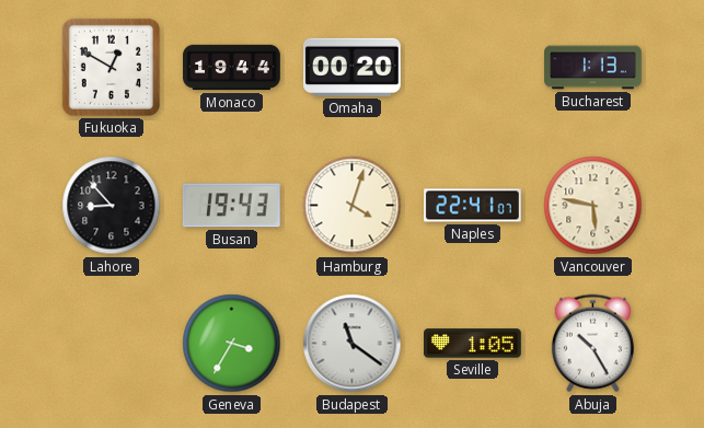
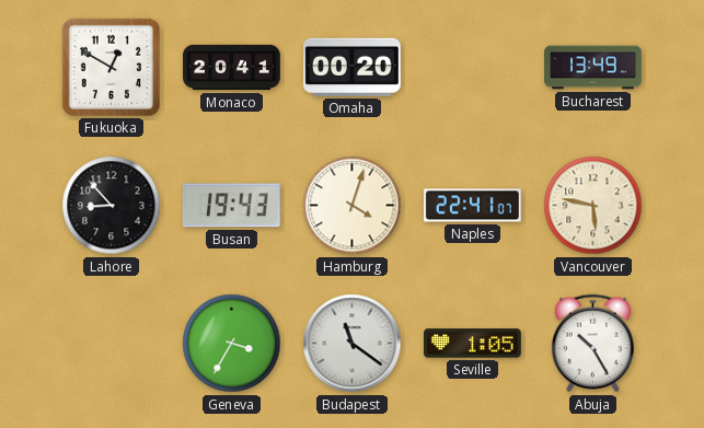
Monaco: 19:44 -> 20:41 (232, 68)
Bucharest: 1:13 -> 13:49 (593, 68)
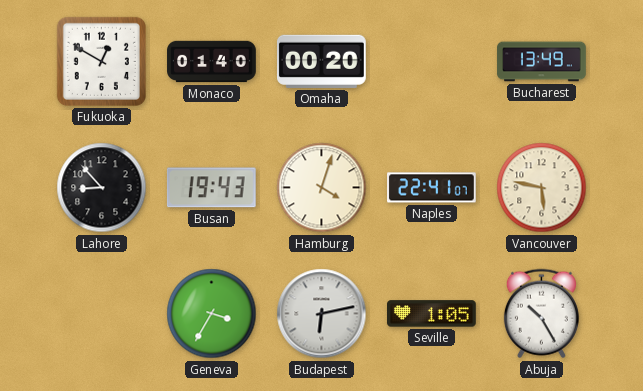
Monaco: 20:41 -> 01:40 (212, 62)
Budapest: 11:21 -> 6:13 (322, 314)
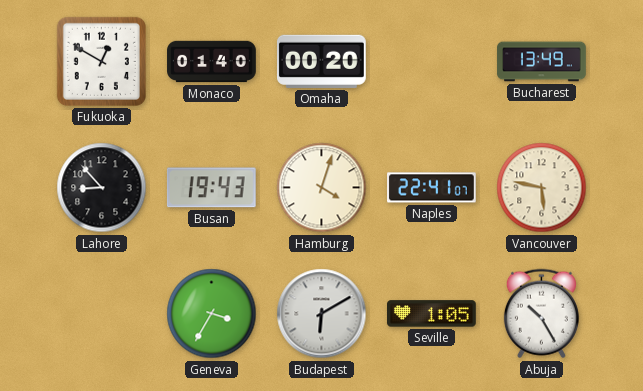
Budapest: 6:13 -> 6:10 (322, 314)
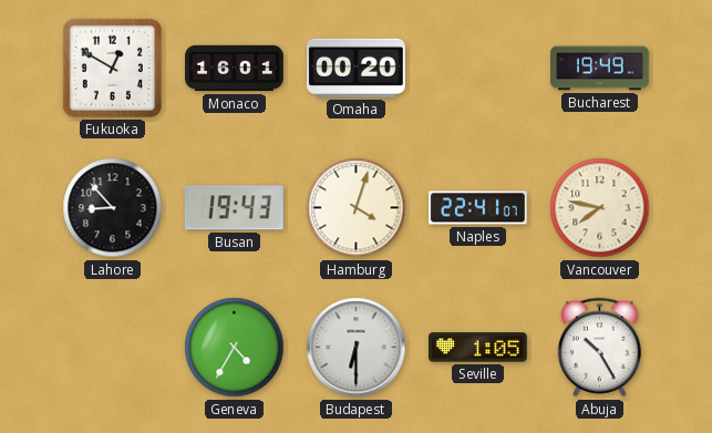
Monaco: 01:40 -> 16:01 (235, 69)
Bucharest: 13:49 -> 19:49 (600, 69)
Vancouver: 5:47 -> 7:47 (600, 208)
Geneva: 3:35 -> 4:35 (235, 348)
Budapest: 6:10 -> 6:30 (357, 348)
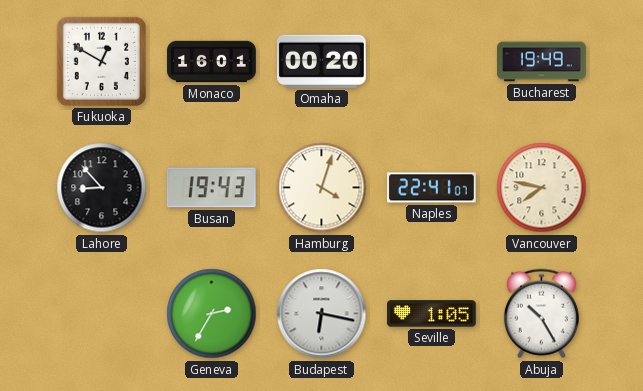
Geneva: 4:35 -> 2:35 (212, 314)
Budapest: 6:30 -> 6:17 (322, 314)
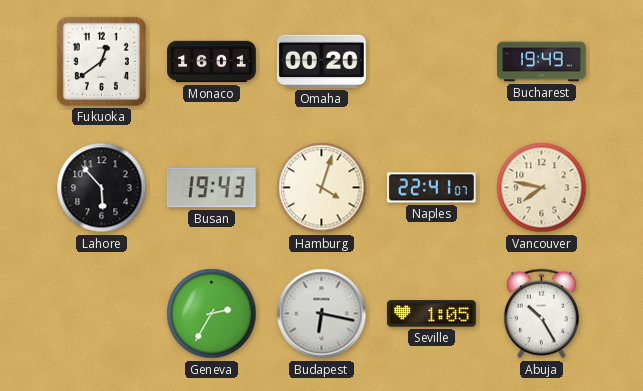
Fukuoka: 12:50 -> 12:39 (101, 61)
Lahore: 8:53 -> 5:53 (102, 188)
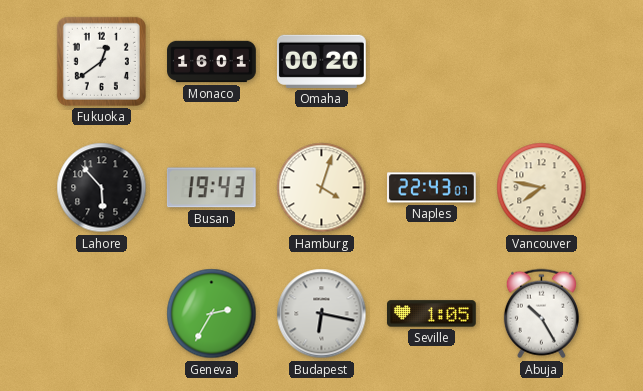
Bucharest: 19:49 -> none (542, 62)
Naples: 22:41 -> 22:43 (432, 188)
